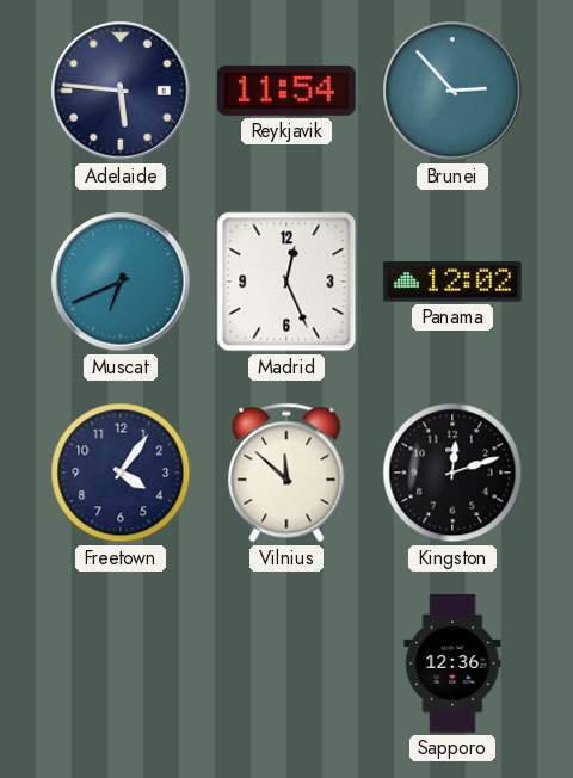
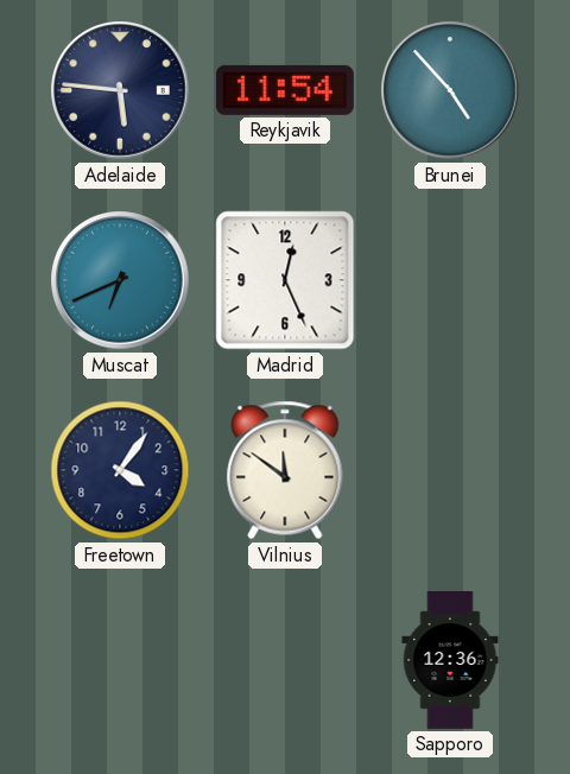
Brunei: 2:53 -> 4:53 (450, 90)
Panama: 12:02 -> none (452, 282)
Vilnius: 11:52 -> 11:51 (285, 470)
Kingston: 12:12 -> none (452, 473)
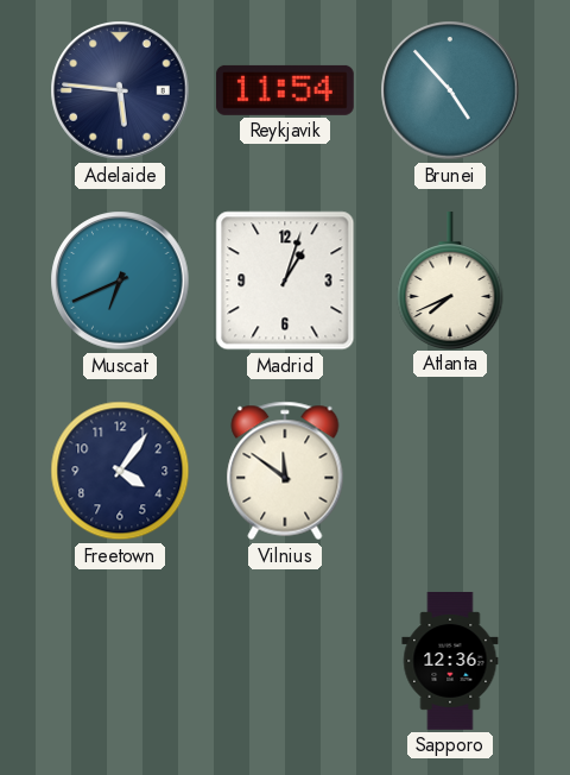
Madrid: 12:26 -> 1:03 (285, 281)
Atlanta: none -> 7:41 (450, 279)
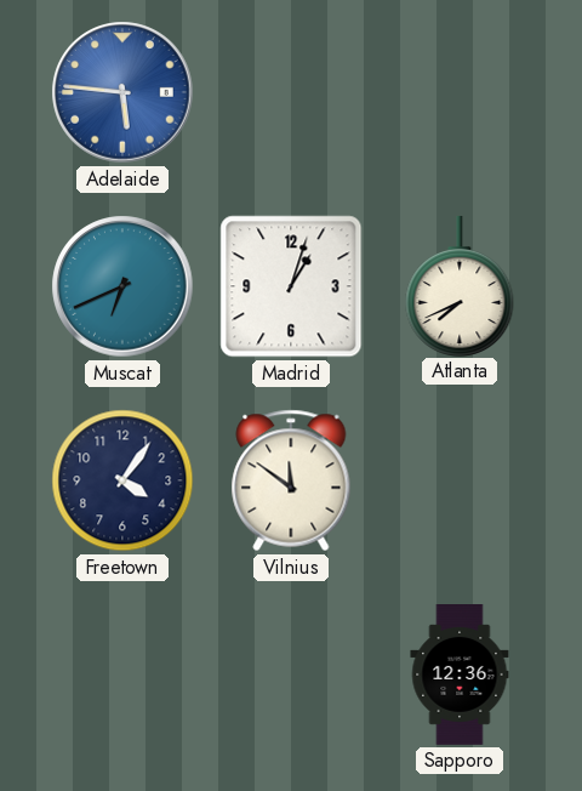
Adelaide dial: navy -> blue (122, 92)
Reykjavik: 11:54 -> none (285, 90)
Brunei: 4:53 -> none (450, 90)
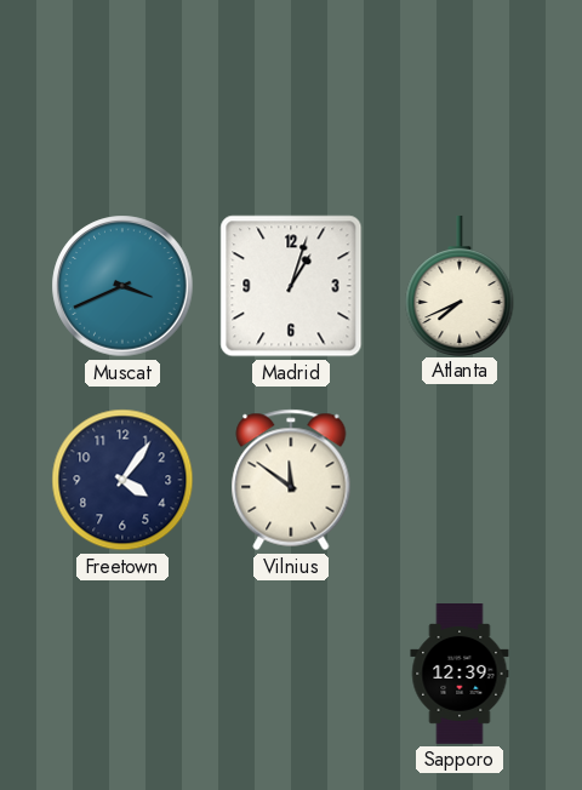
Adelaide: 5:46 -> none (122, 92)
Muscat: 6:41 -> 3:41 (122, 286)
Sapporo: 12:36 -> 12:39 (460, 675)
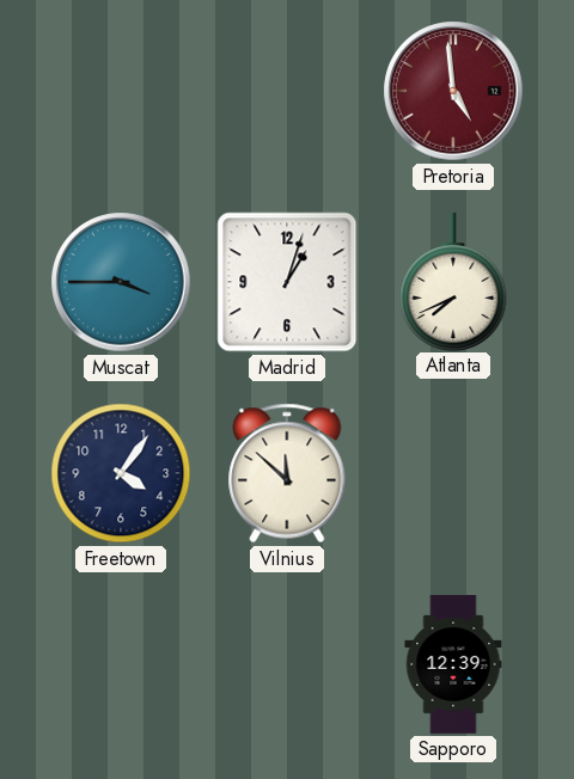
Pretoria: none -> 4:59 (453, 91)
Muscat: 3:41 -> 3:45 (121, 282)
Vilnius: 11:51 -> 11:52 (287, 473)
